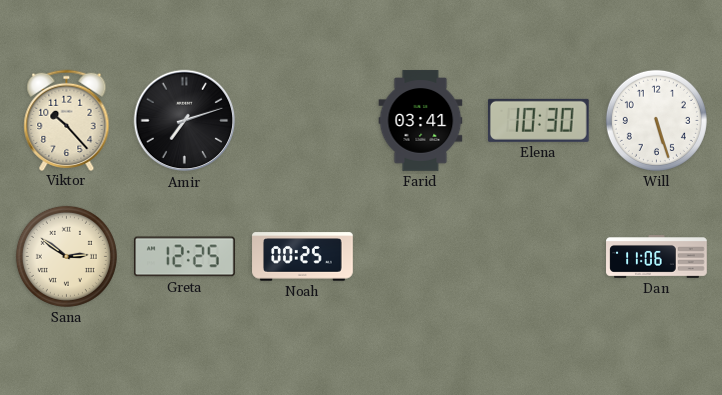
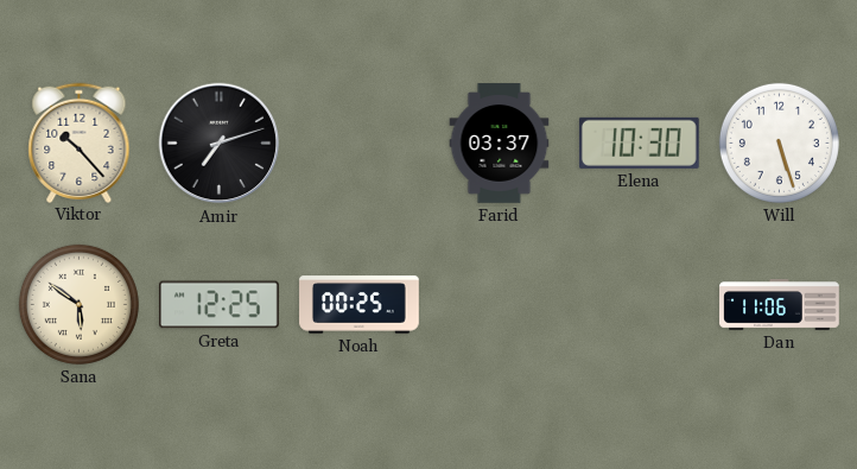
Farid: 03:41 -> 03:37 (500, 144)
Sana: 2:51 -> 5:51 (78, 304)
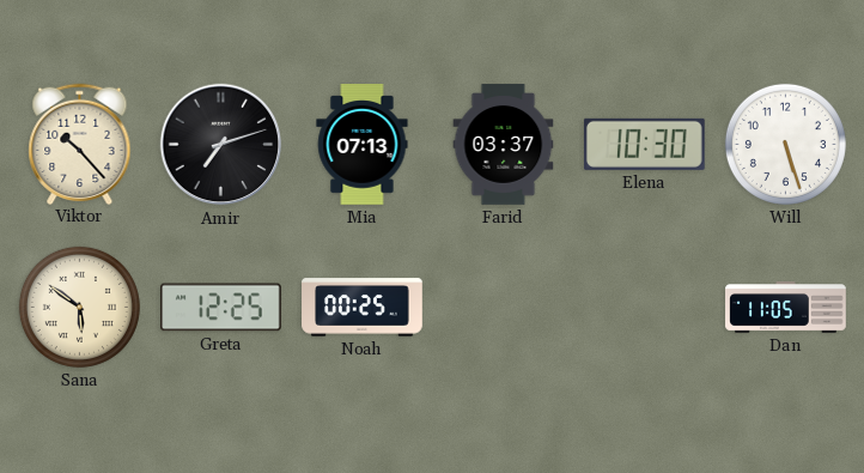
Mia: none -> 07:13 (363, 145)
Dan: 11:06 -> 11:05 (786, 308)
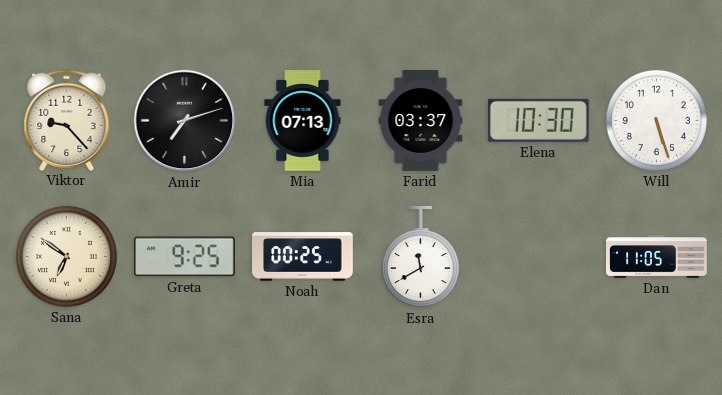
Viktor: 10:23 -> 9:23 (67, 120)
Sana: 5:51 -> 6:51 (66, 256)
Greta: 12:25 -> 9:25 (185, 257)
Esra: none -> 11:40 (420, 258)
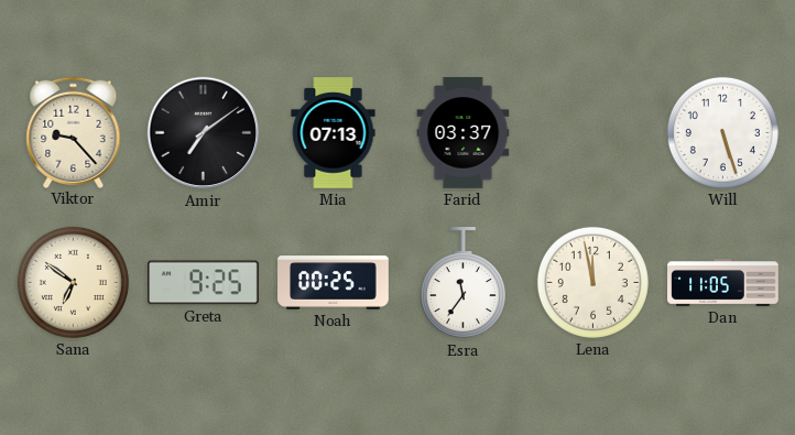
Amir: 7:12 -> 7:09 (204, 133)
Elena: 10:30 -> none (538, 120)
Esra: 11:40 -> 11:36 (462, 284)
Lena: none -> 11:58 (592, 282)
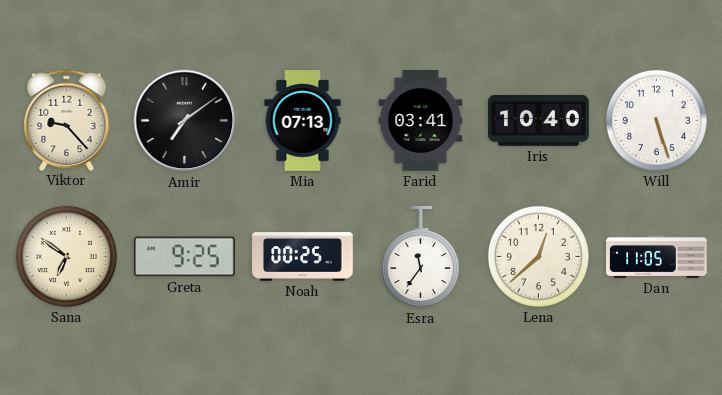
Farid: 03:37 -> 03:41 (421, 121)
Iris: none -> 10:40 (539, 120)
Lena: 11:58 -> 12:38 (538, 256)
